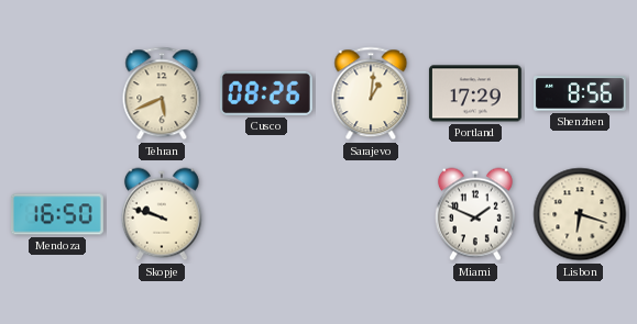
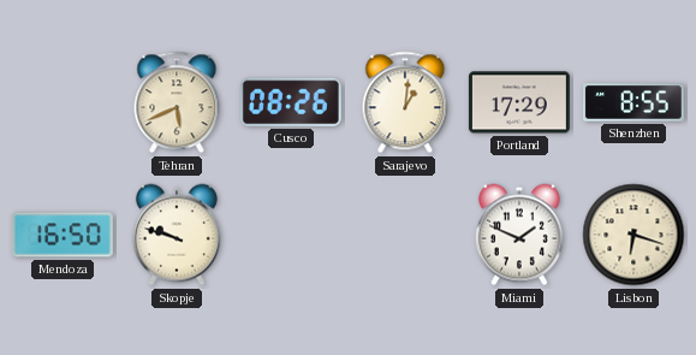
Shenzhen: 8:56 -> 8:55 (633, 102)
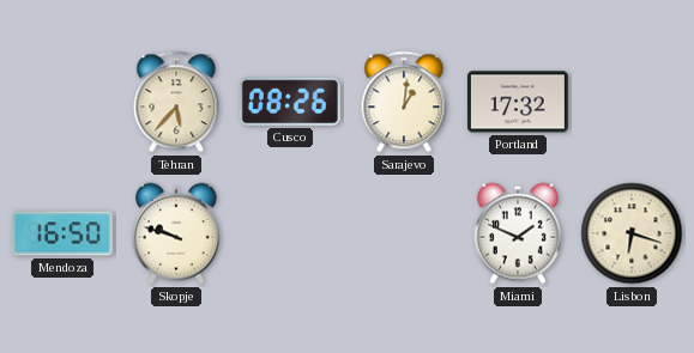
Tehran: 5:41 -> 5:37 (176, 102)
Portland: 17:29 -> 17:32 (518, 102)
Shenzhen: 8:55 -> none (633, 102)
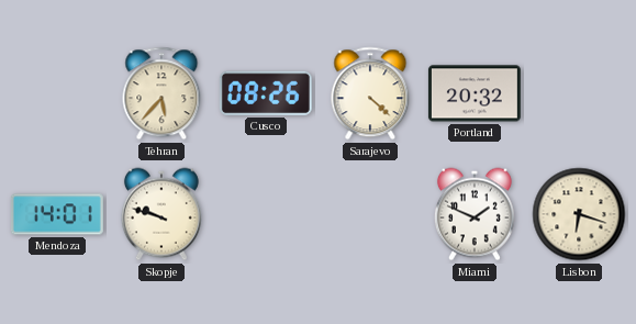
Sarajevo: 1:01 -> 4:22 (370, 93)
Portland: 17:32 -> 20:32 (475, 93)
Mendoza: 16:50 -> 14:01 (57, 214)
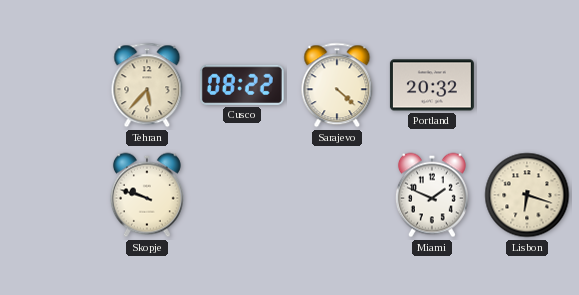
Cusco: 08:26 -> 08:22 (242, 85)
Mendoza: 14:01 -> none (57, 214)
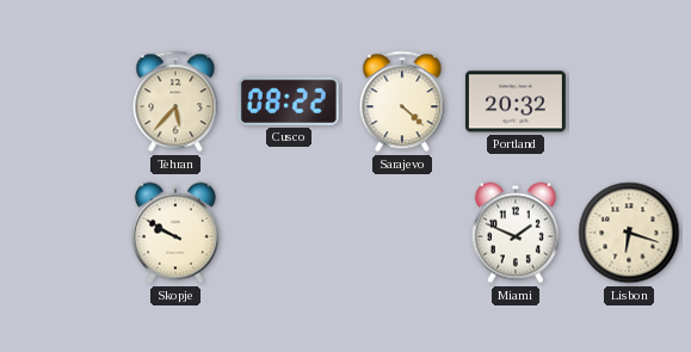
Skopje: 9:48 -> 9:50 (175, 233)
